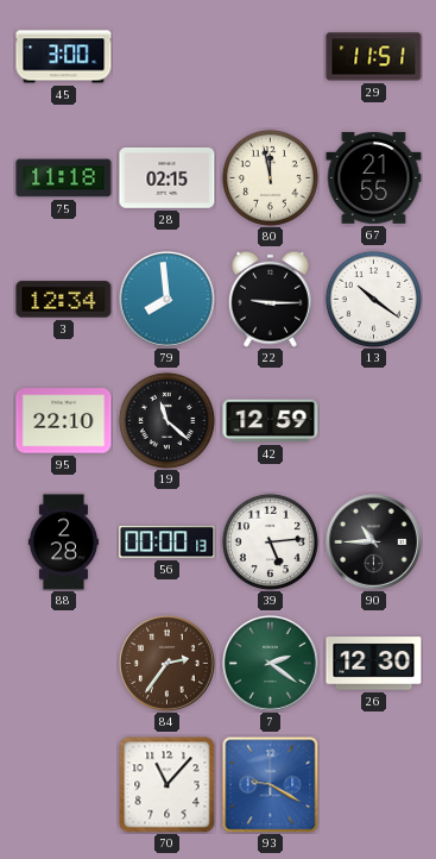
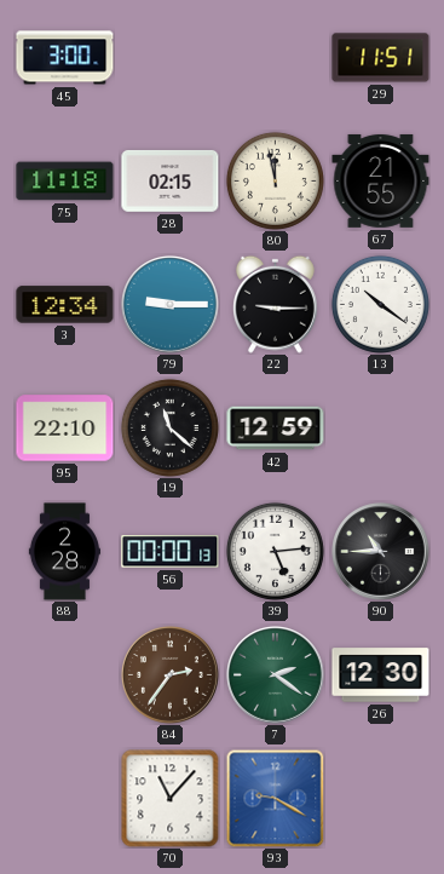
79: 7:59 -> 9:15 (171, 305)
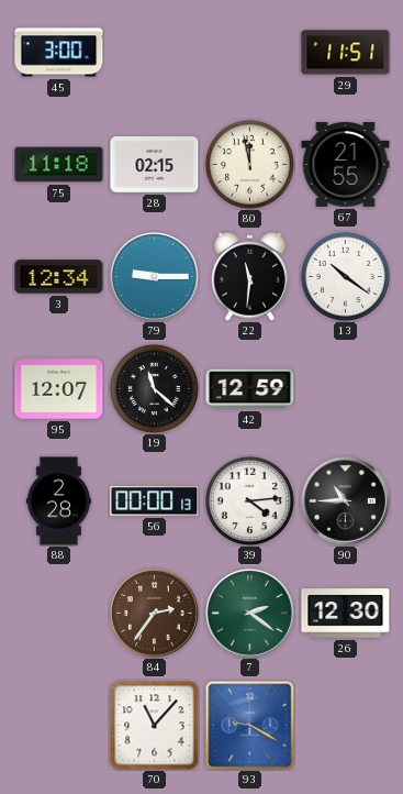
22: 9:15 -> 11:31 (249, 276)
95: 22:10 -> 12:07 (59, 389)
39: 5:14 -> 4:14 (249, 500)
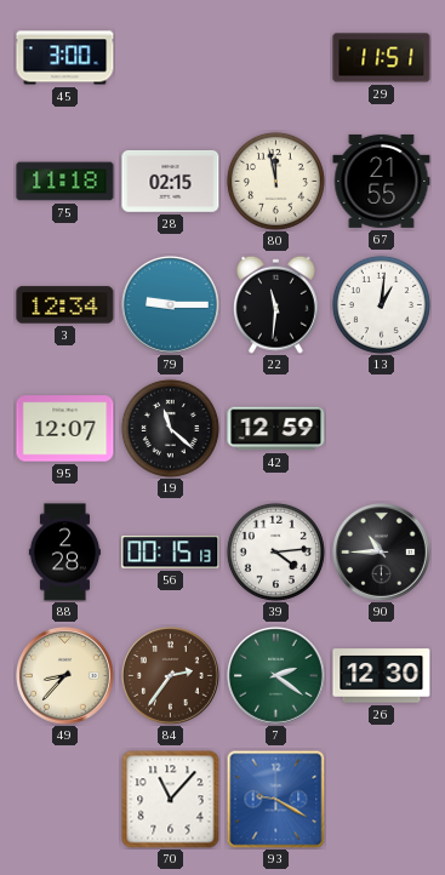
13: 10:21 -> 1:01 (381, 304)
56: 00:00 -> 00:15 (171, 553)
49: none -> 8:37 (65, 676)
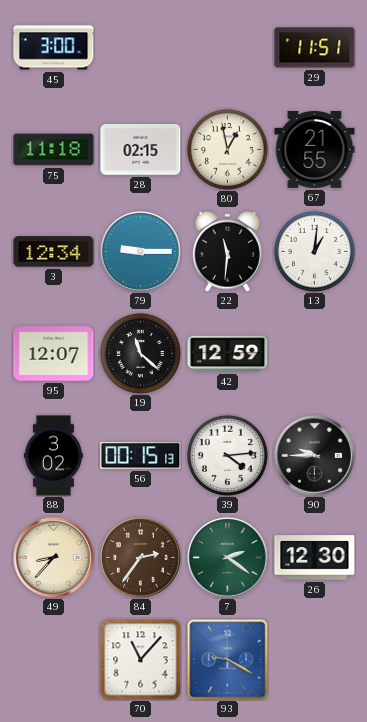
80: 11:58 -> 12:58 (227, 149)
88: 2:28 -> 3:02 (53, 456)
90: 10:45 -> 9:45 (315, 456)
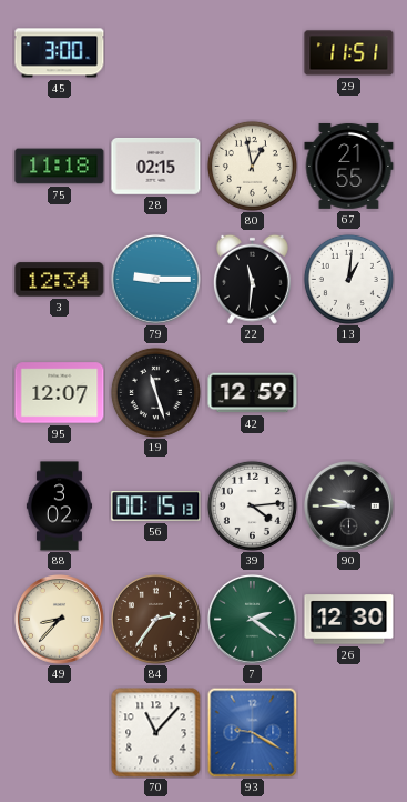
19: 11:22 -> 11:27 (155, 392)
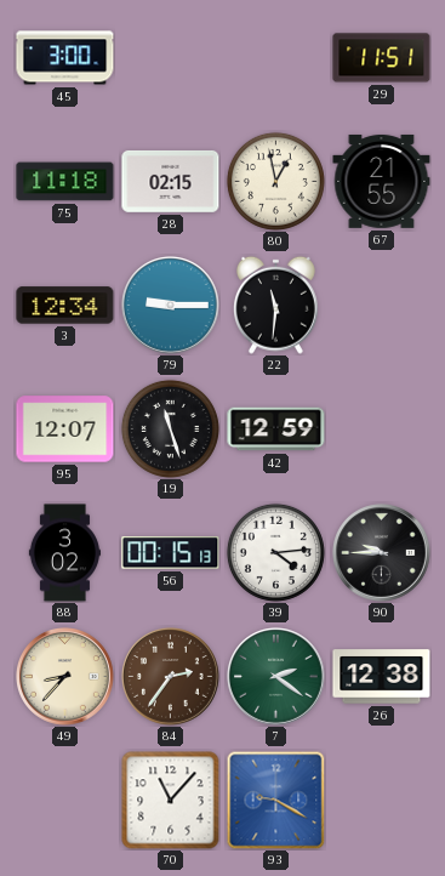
13: 1:01 -> none (348, 279)
26: 12:30 -> 12:38 (382, 677)
